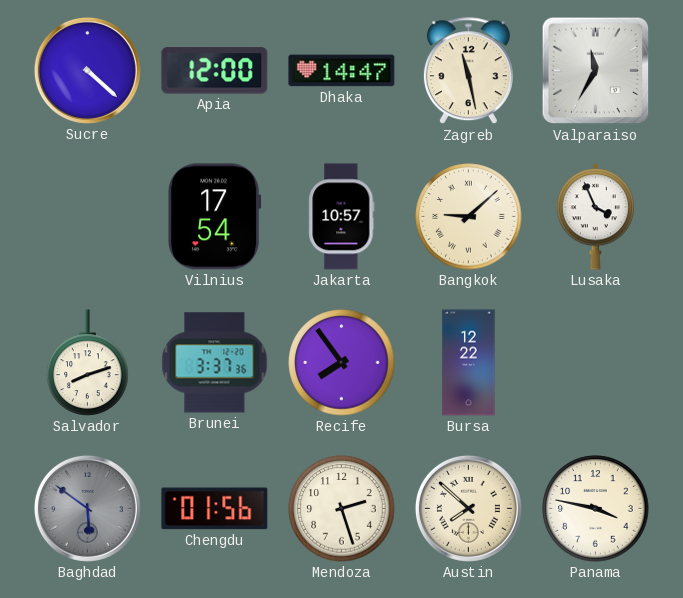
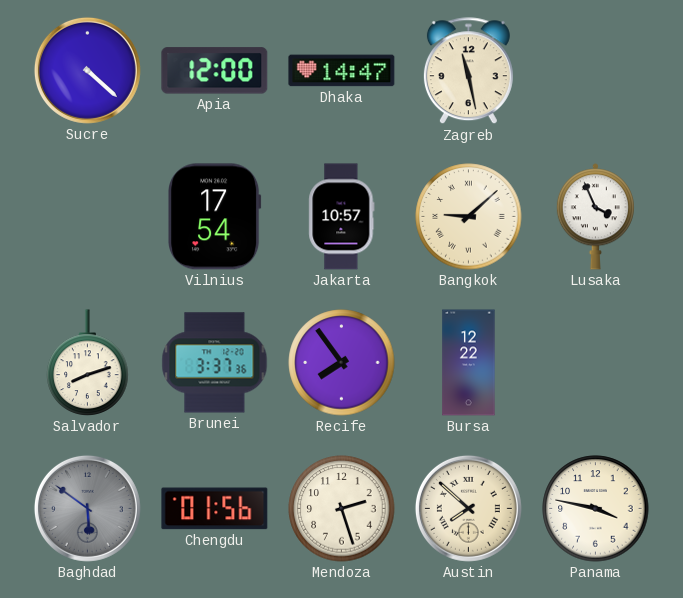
Valparaiso: 11:35 -> none (596, 71)
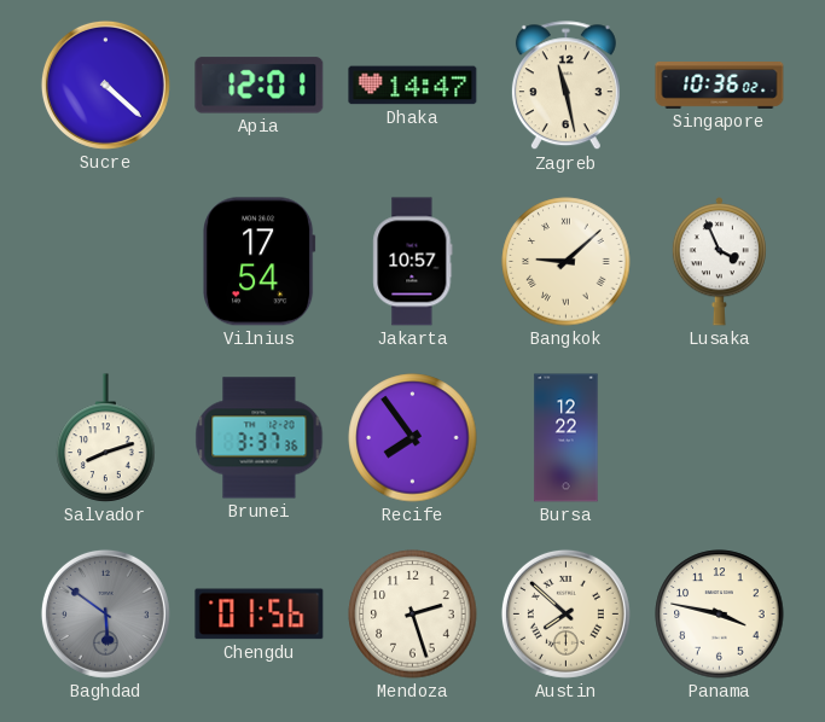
Apia: 12:00 -> 12:01 (260, 86)
Singapore: none -> 10:36 (720, 86)
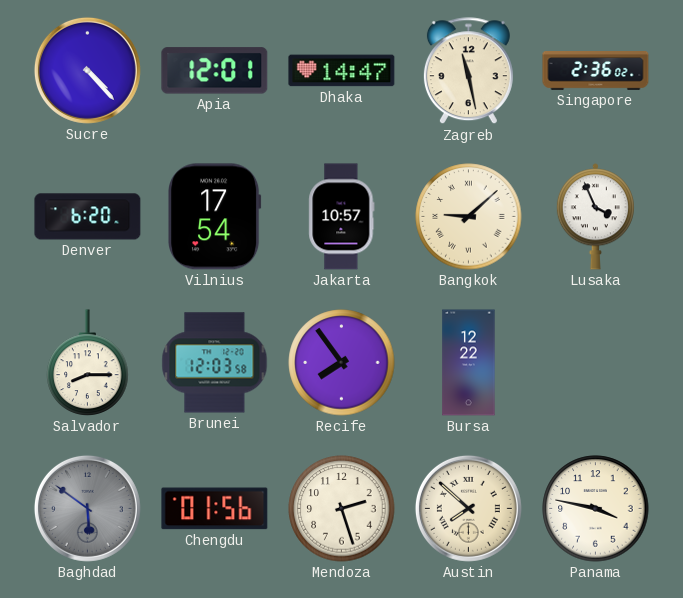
Sucre: 4:22 -> 4:23 (87, 70)
Singapore: 10:36 -> 2:36 (596, 71)
Denver: none -> 6:20 (88, 217)
Salvador: 8:12 -> 8:15 (88, 363)
Brunei: 3:37 -> 12:03 (215, 363)
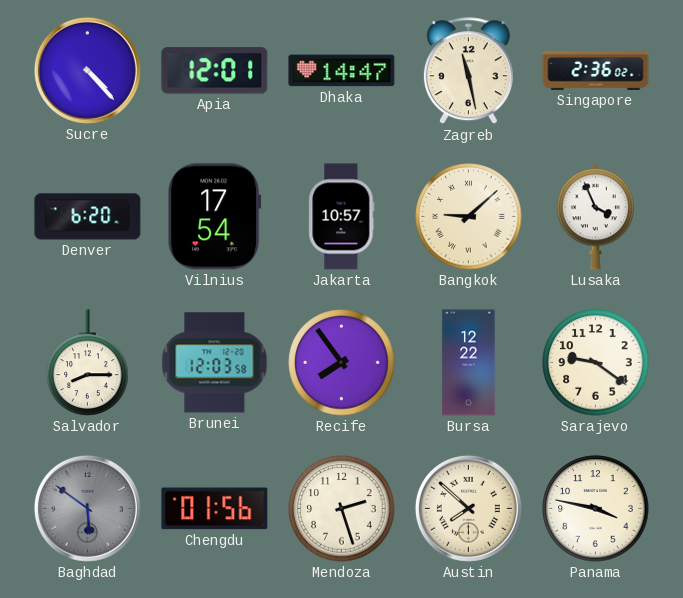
Sarajevo: none -> 9:21 (596, 363)
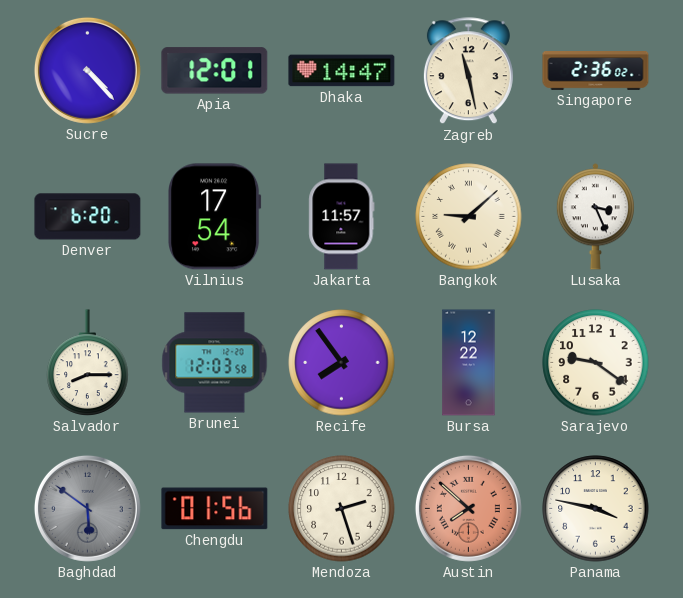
Jakarta: 10:57 -> 11:57 (342, 217)
Lusaka: 3:56 -> 3:26 (595, 217)
Austin dial: cream -> salmon (468, 508)
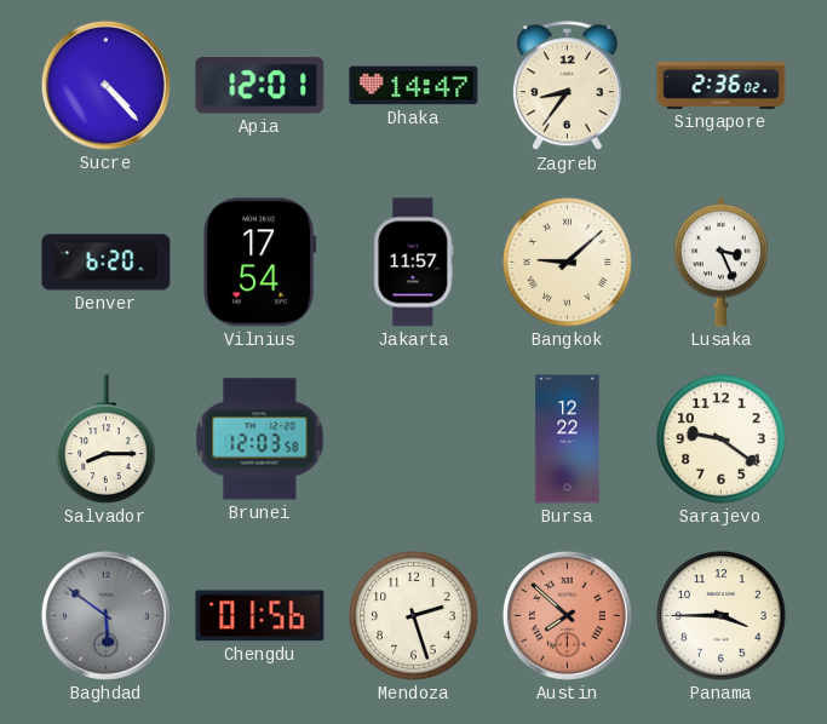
Zagreb: 11:28 -> 8:36 (567, 86)
Recife: 7:54 -> none (342, 363)
Panama: 3:47 -> 3:45 (722, 616)
